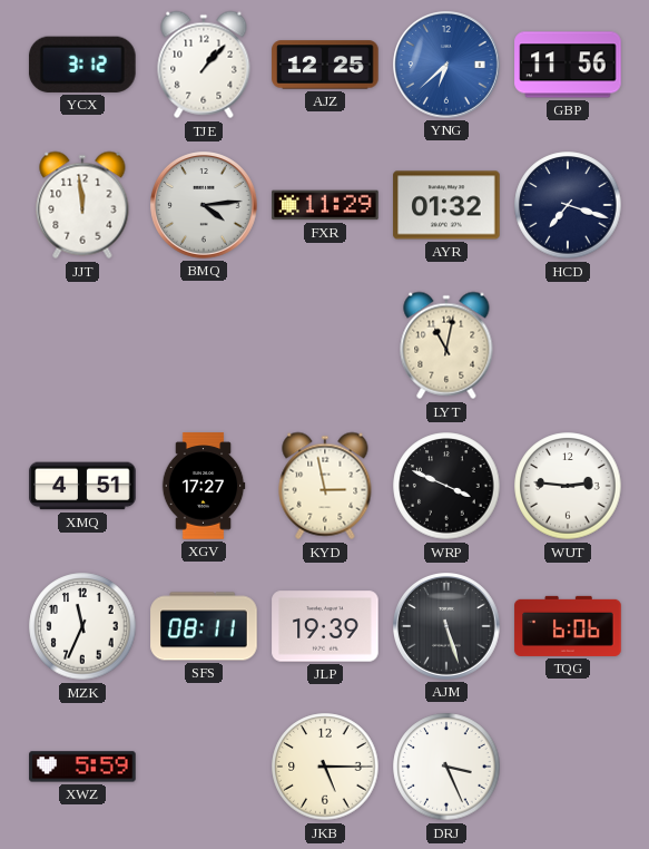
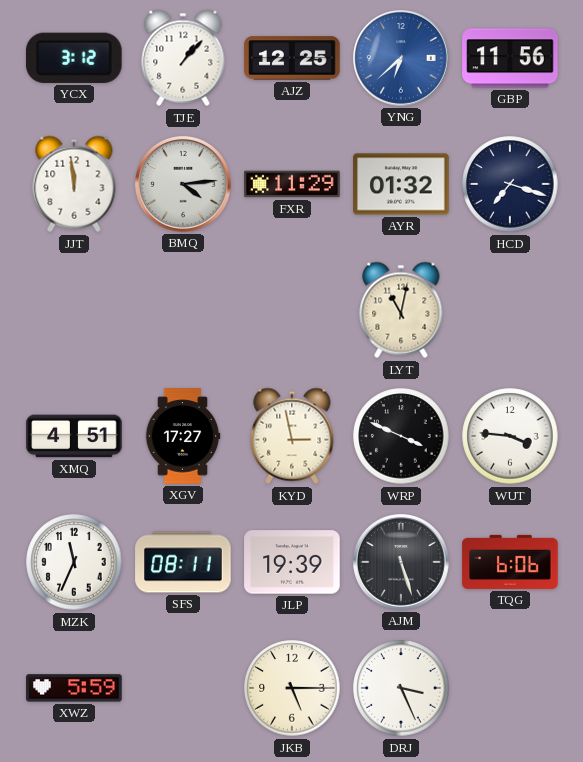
WUT: 2:46 -> 3:46 (510, 436)
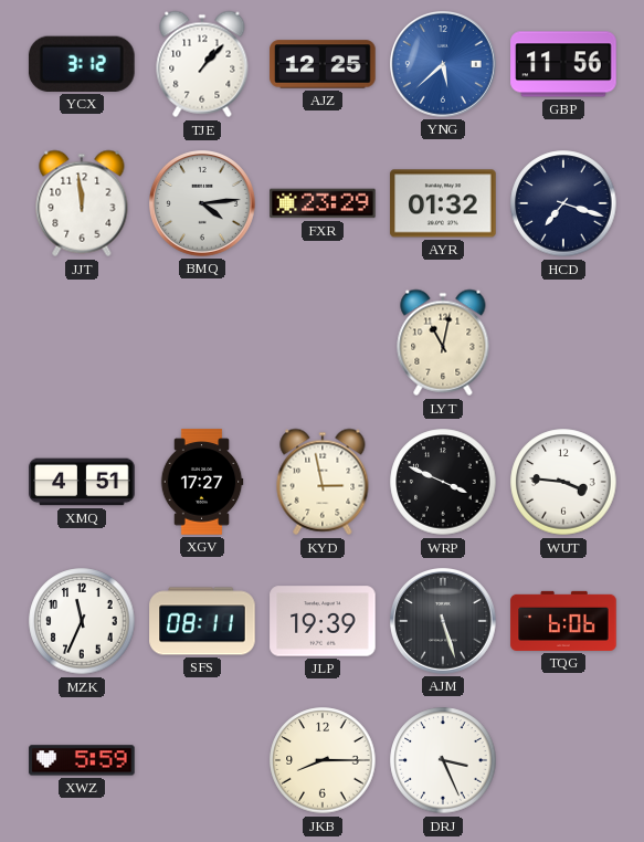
YNG: 6:38 -> 5:38 (444, 65)
FXR: 11:29 -> 23:29 (323, 203)
JKB: 5:15 -> 8:15 (323, 760)
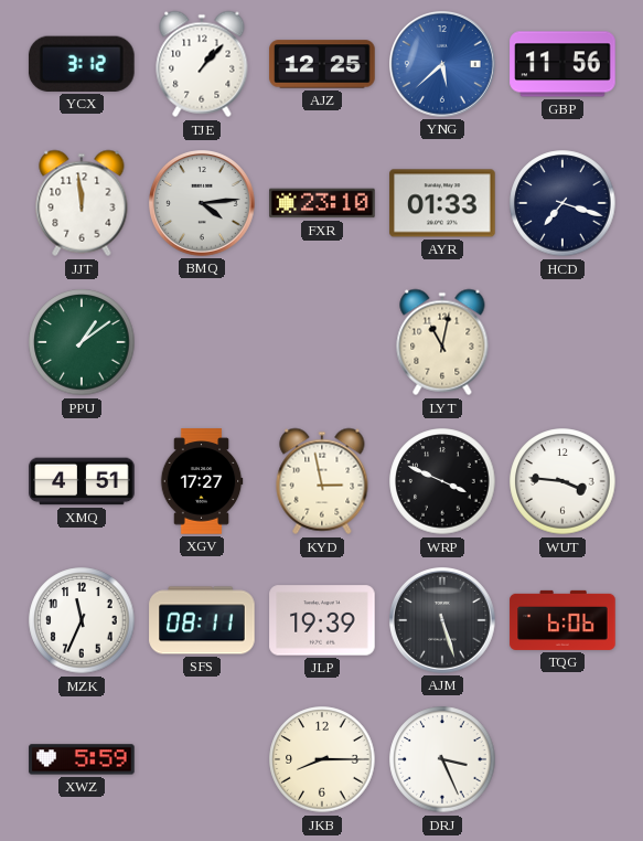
FXR: 23:29 -> 23:10 (322, 203)
AYR: 01:32 -> 01:33 (442, 203)
PPU: none -> 1:09 (82, 342)
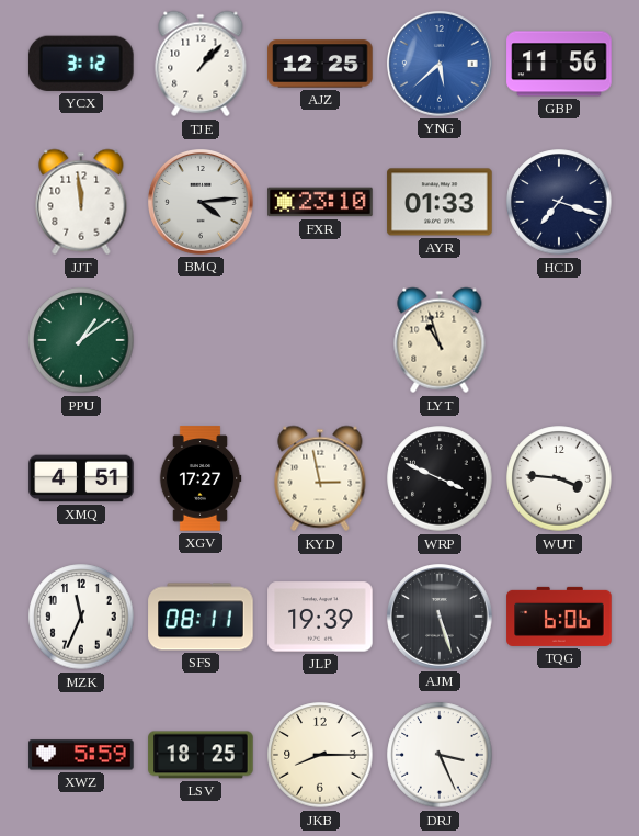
LYT: 11:02 -> 10:57 (440, 340)
LSV: none -> 18:25 (201, 755)
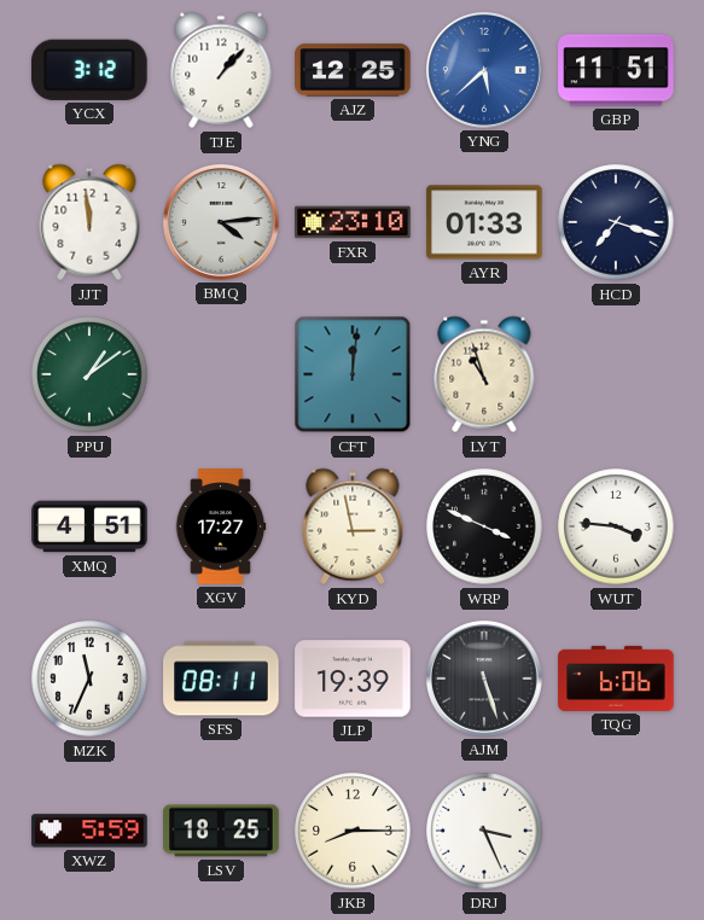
GBP: 11:56 -> 11:51 (616, 70)
CFT: none -> 12:01 (353, 374)
